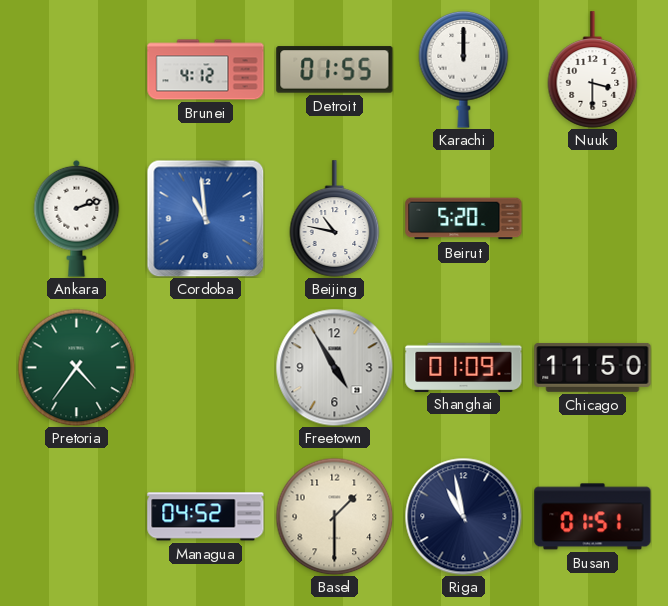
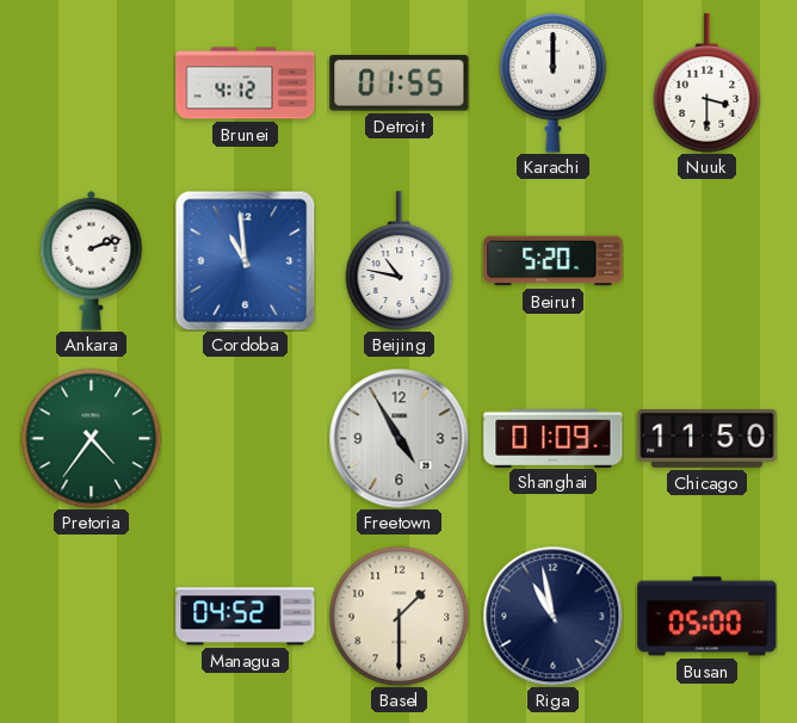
Busan: 01:51 -> 05:00 (708, 617)
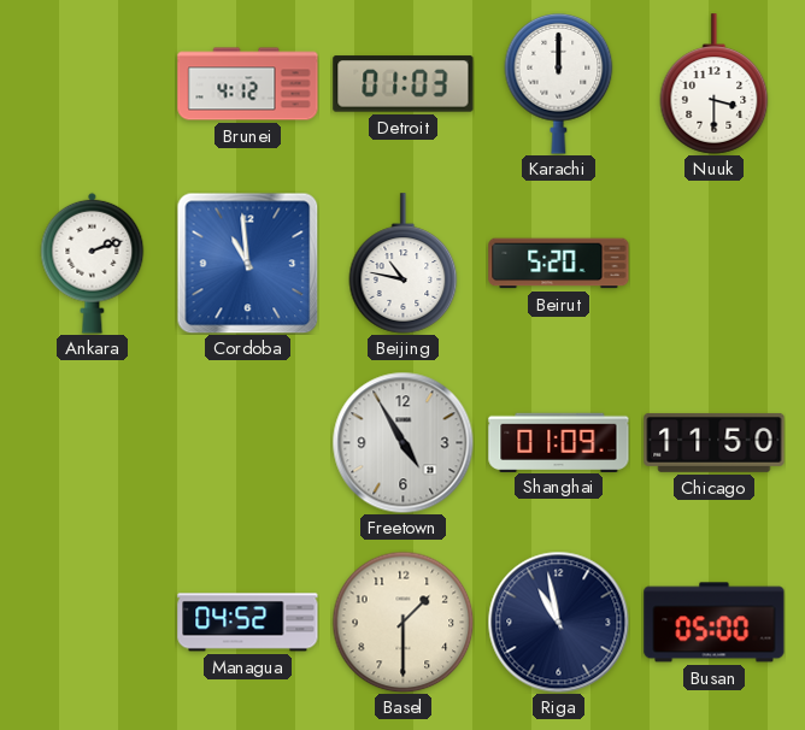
Detroit: 01:55 -> 01:03 (404, 84)
Pretoria: 4:36 -> none (91, 438)
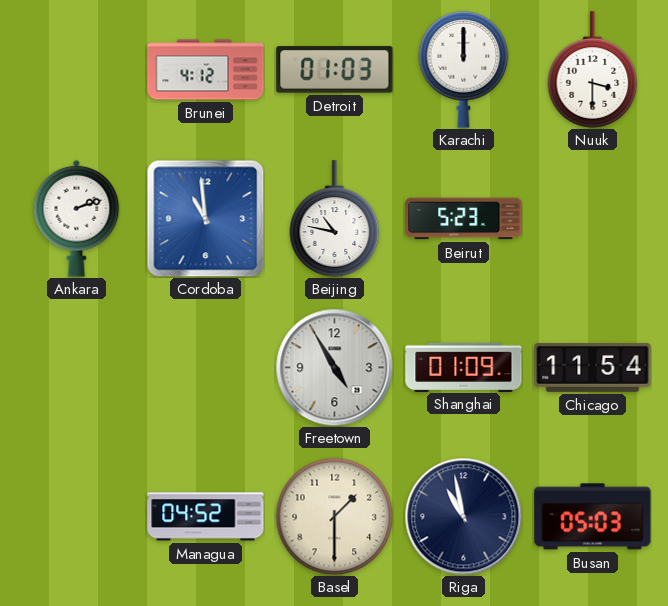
Beirut: 5:20 -> 5:23 (464, 219)
Chicago: 11:50 -> 11:54 (593, 367)
Busan: 05:00 -> 05:03 (593, 517)
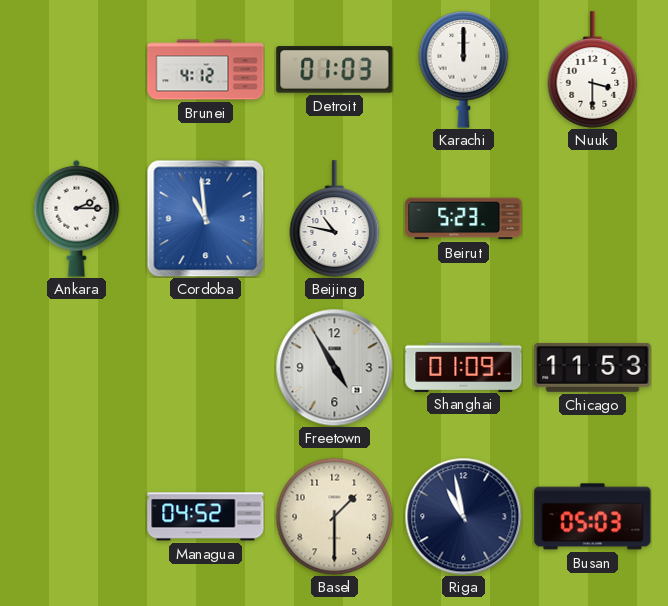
Ankara: 2:12 -> 2:15 (77, 218)
Chicago: 11:54 -> 11:53 (593, 367)
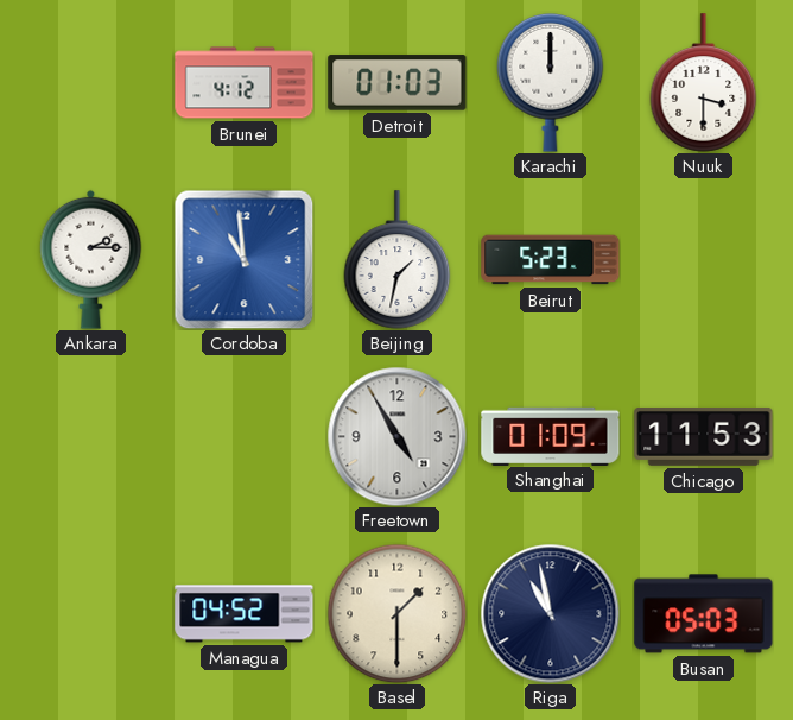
Beijing: 10:47 -> 1:32 (398, 260)
